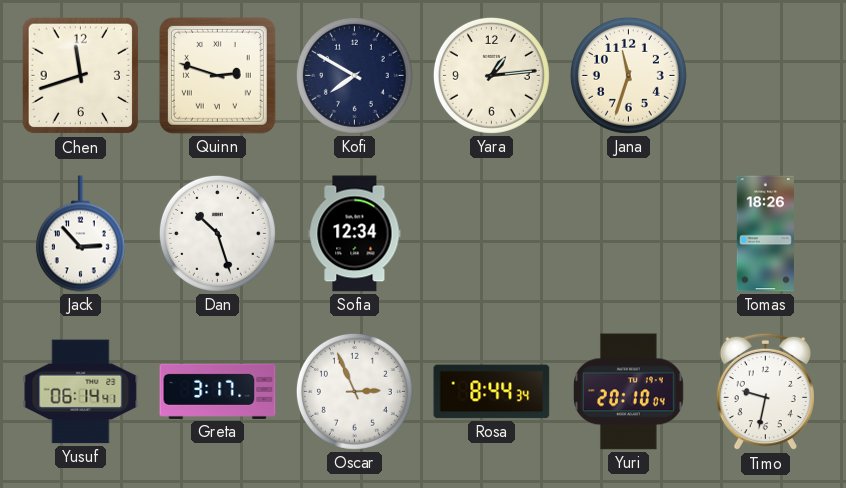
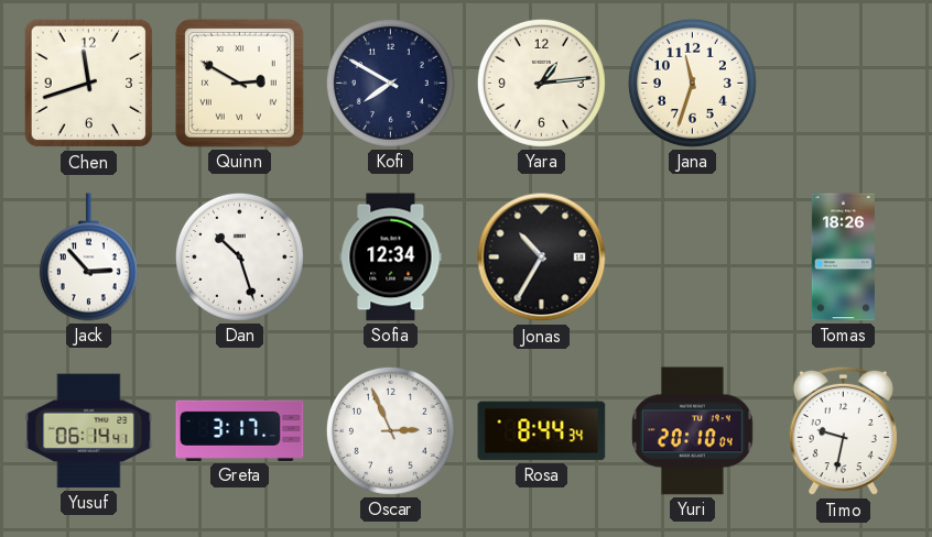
Quinn: 2:48 -> 2:50 (239, 83)
Jonas: none -> 10:35 (542, 257)
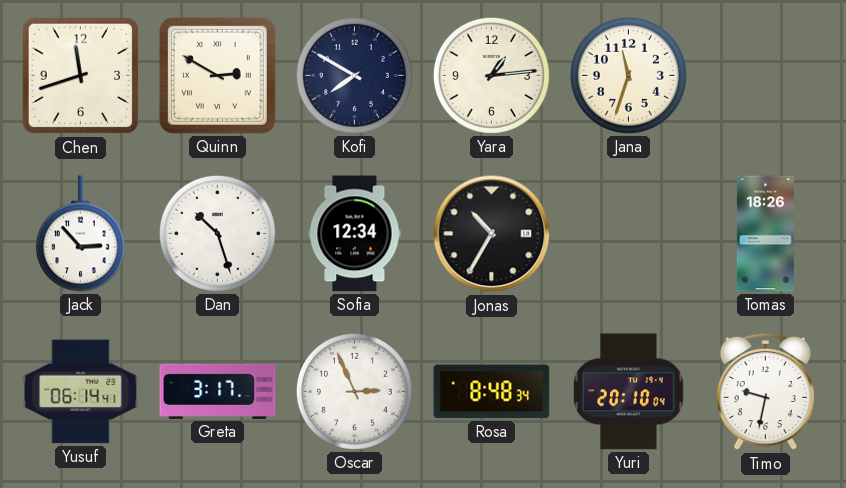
Rosa: 8:44 -> 8:48 (492, 392)
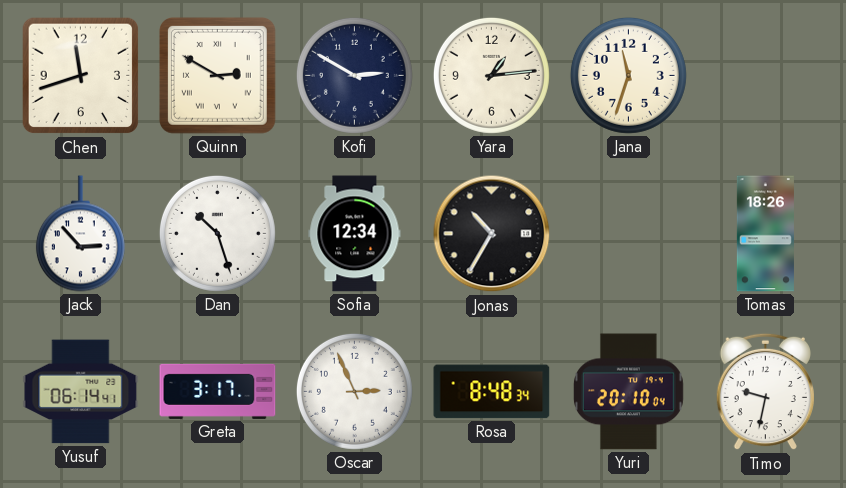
Kofi: 7:50 -> 2:50 (354, 75)
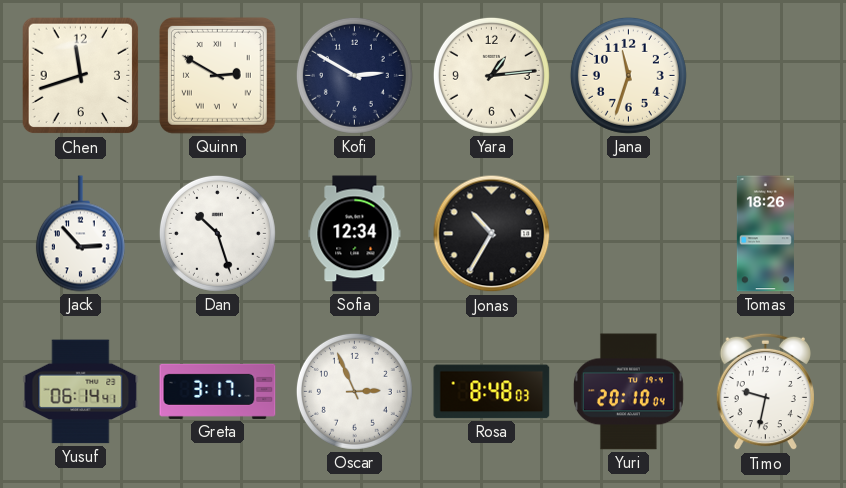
Rosa: 8:48:34 -> 8:48:03 (492, 392)
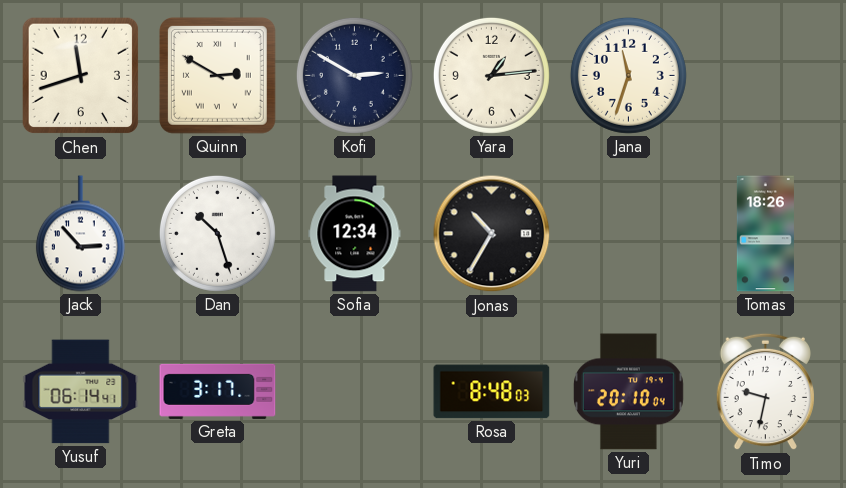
Oscar: 2:56 -> none (354, 391)
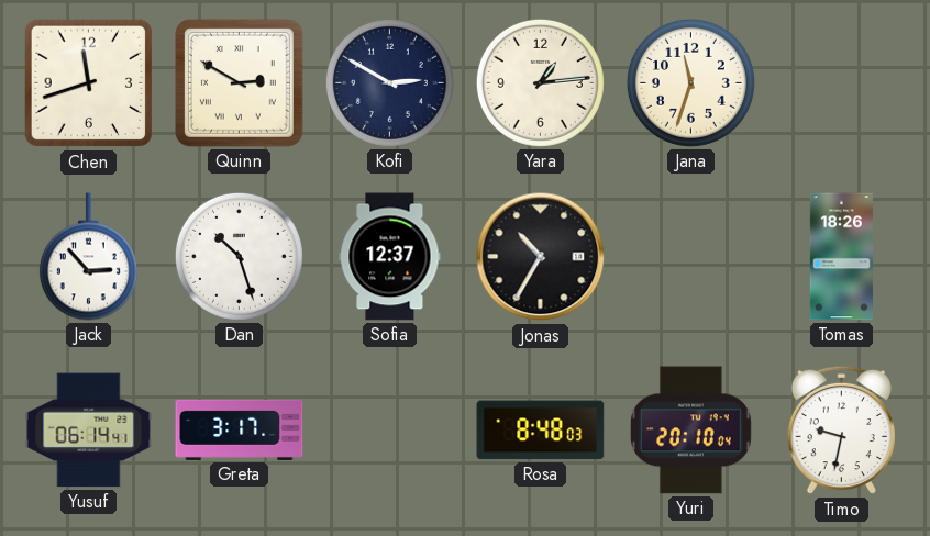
Sofia: 12:34 -> 12:37 (390, 257)
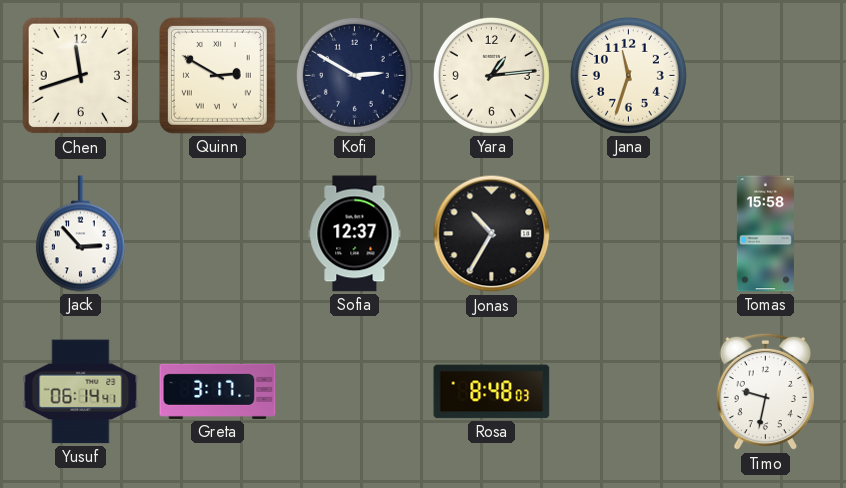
Dan: 10:27 -> none (239, 256)
Tomas: 18:26 -> 15:58 (765, 234)
Yuri: 20:10 -> none (690, 431)
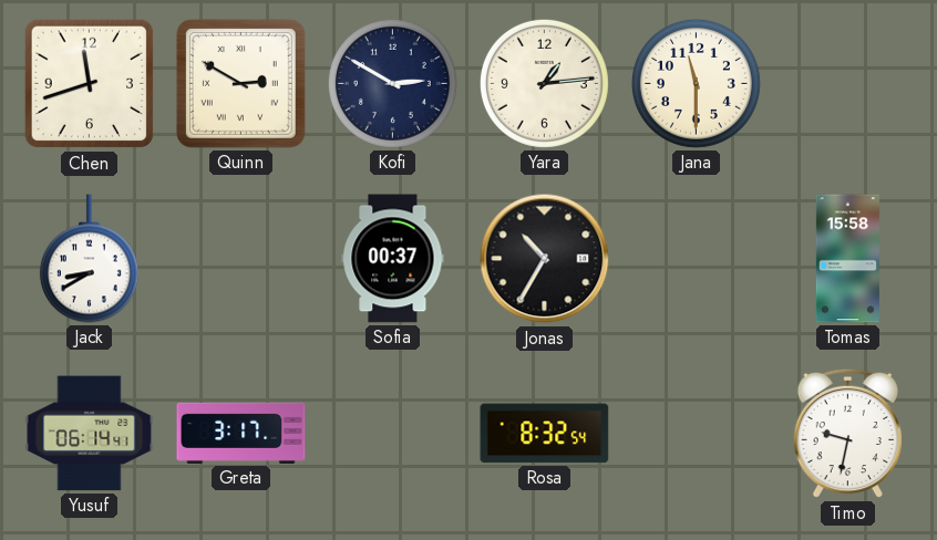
Jana: 11:33 -> 11:30 (696, 83)
Jack: 2:53 -> 8:40 (89, 259)
Sofia: 12:37 -> 00:37 (393, 259)
Rosa: 8:48 -> 8:32 (545, 434)
